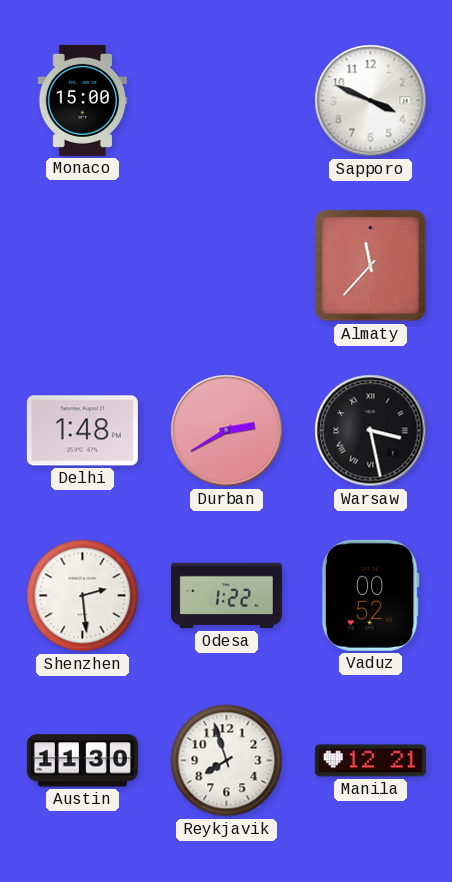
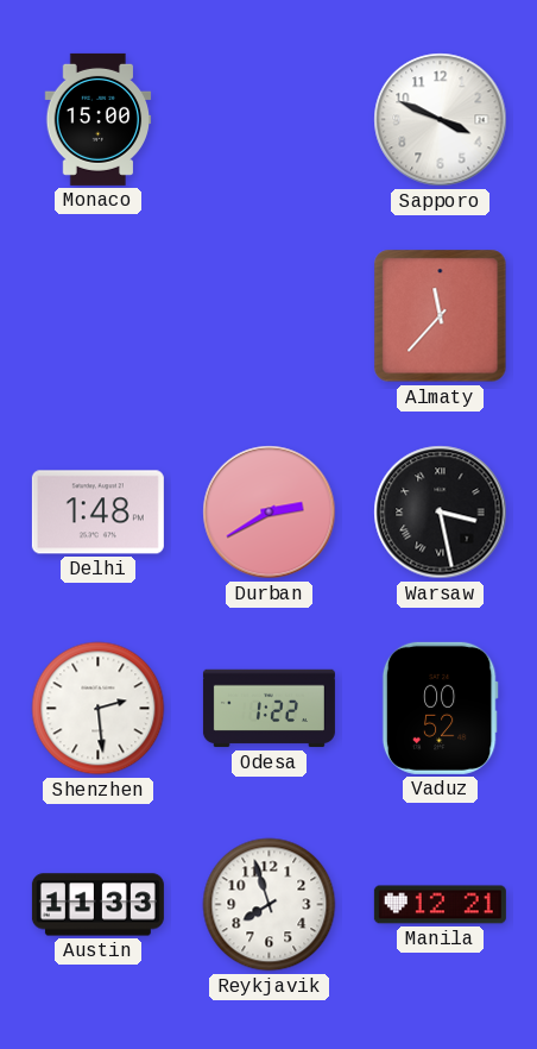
Austin: 11:30 -> 11:33 (97, 905)
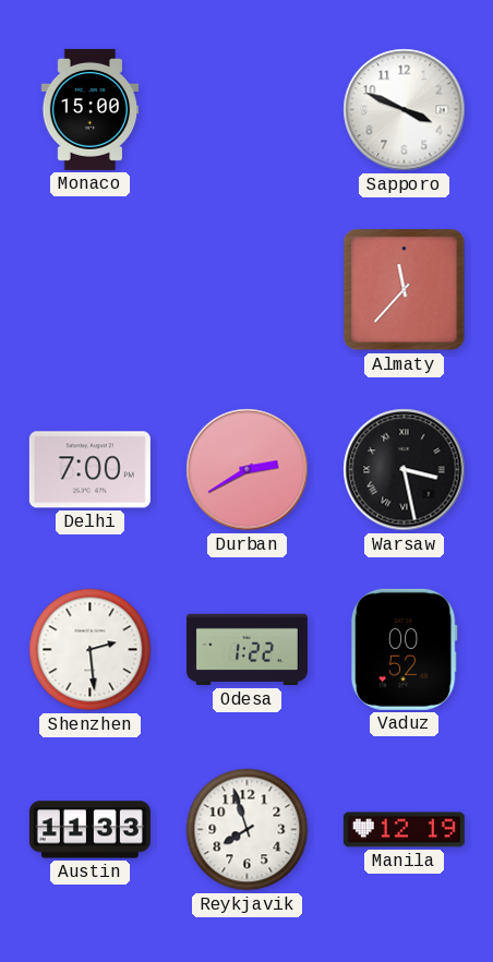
Delhi: 1:48 -> 7:00 (89, 470)
Manila: 12:21 -> 12:19 (404, 830)
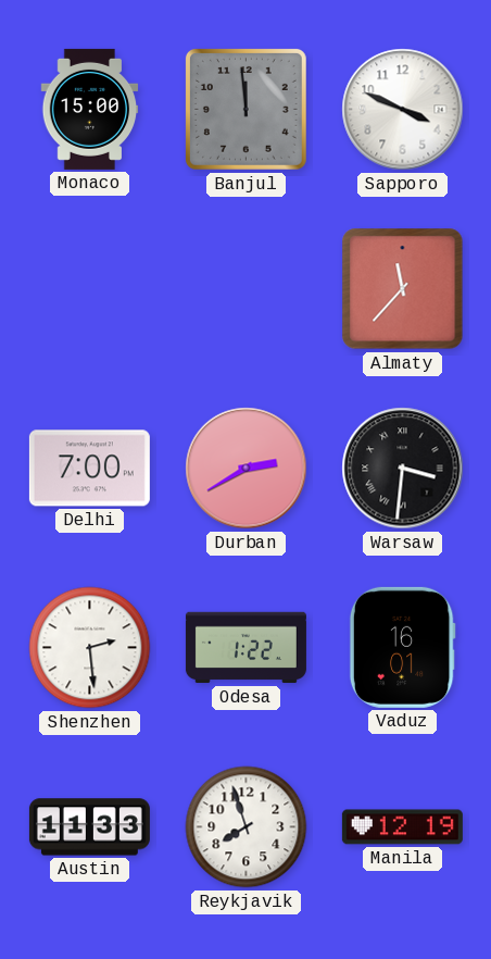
Banjul: none -> 11:59 (246, 109)
Warsaw: 3:28 -> 3:31 (403, 469)
Vaduz: 00:52 -> 16:01 (402, 647)
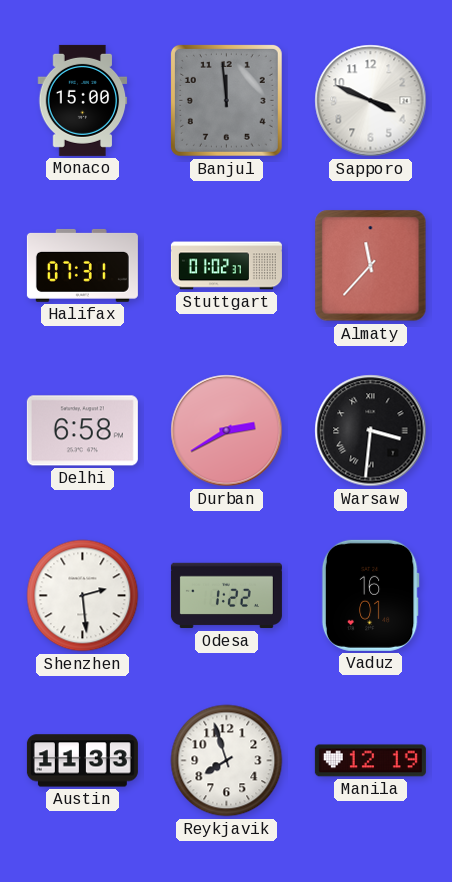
Halifax: none -> 07:31 (82, 265)
Stuttgart: none -> 01:02 (226, 266)
Delhi: 7:00 -> 6:58 (82, 431)
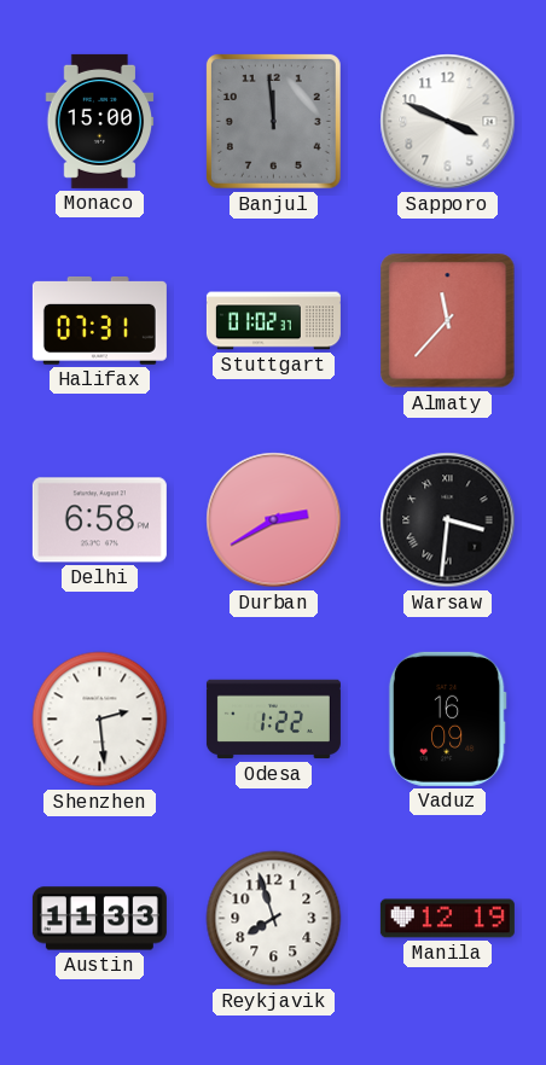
Vaduz: 16:01 -> 16:09 (447, 718)
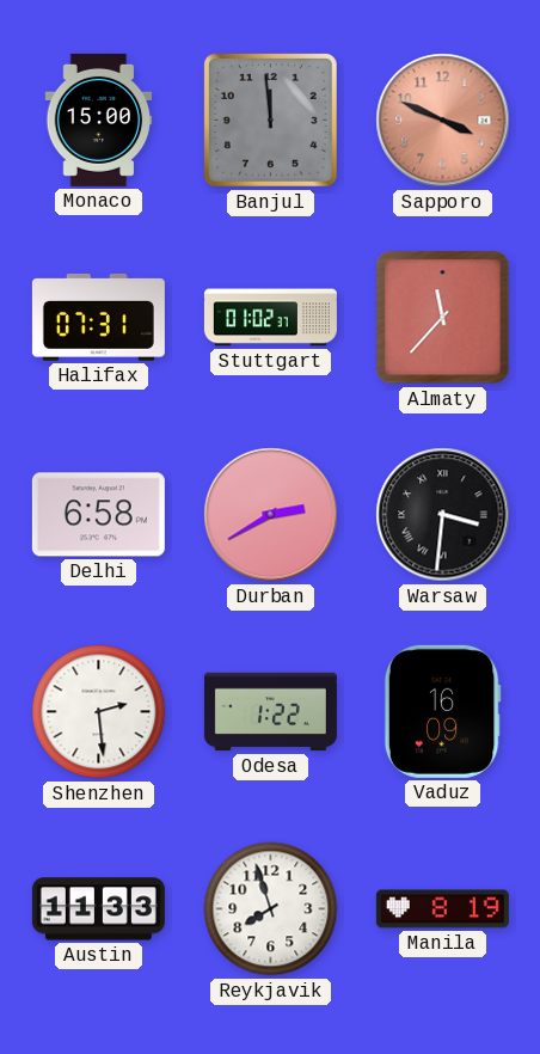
Sapporo dial: white -> salmon (443, 121)
Manila: 12:19 -> 8:19 (442, 909)
